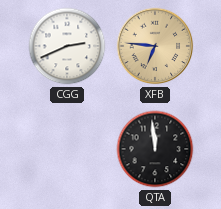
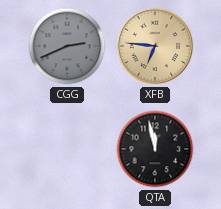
CGG dial: white -> grey (67, 46)
QTA: 11:59 -> 11:58 (155, 149)
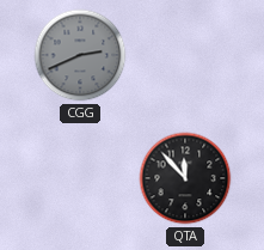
XFB: 6:46 -> none (155, 46)
QTA: 11:58 -> 11:53 (185, 178)
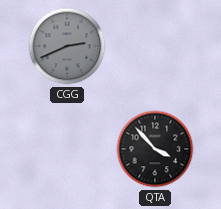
QTA: 11:53 -> 3:53 (155, 149)
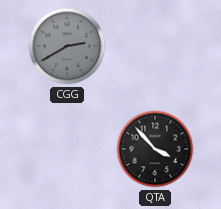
CGG: 2:41 -> 2:40 (67, 46)
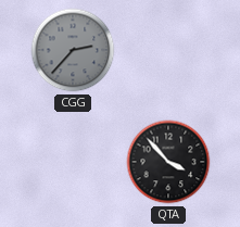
CGG: 2:40 -> 2:37 (73, 50)
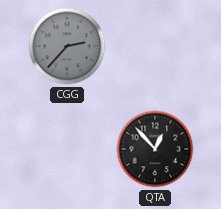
QTA: 3:53 -> 12:53 (155, 149)
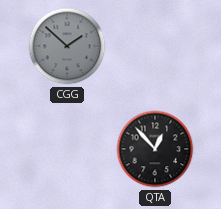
CGG: 2:37 -> 1:52 (67, 46)
